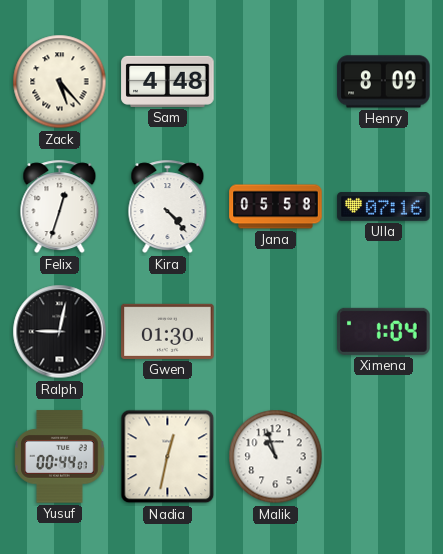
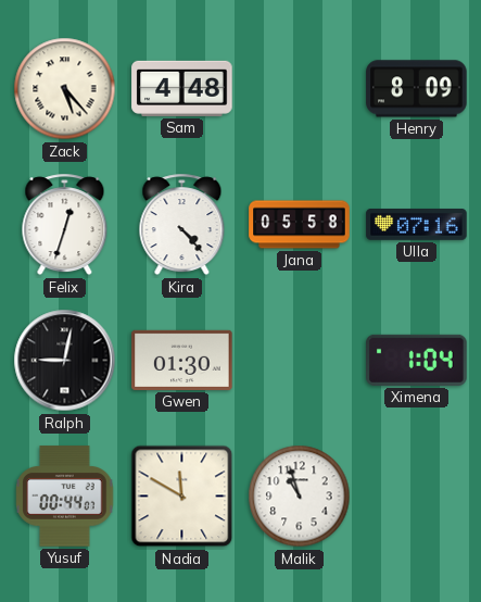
Nadia: 12:32 -> 11:50 (182, 497)
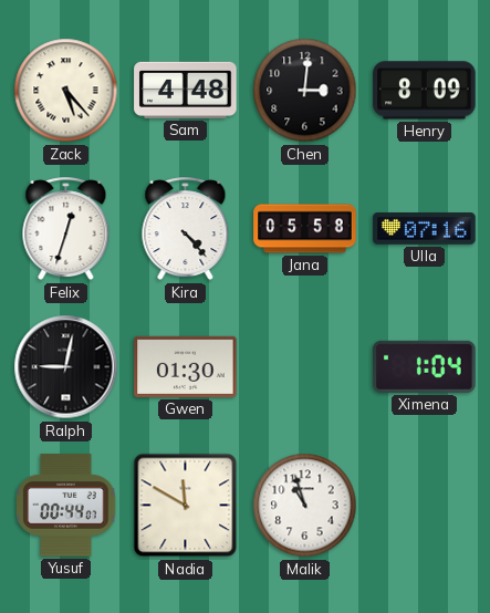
Chen: none -> 3:01 (305, 91)
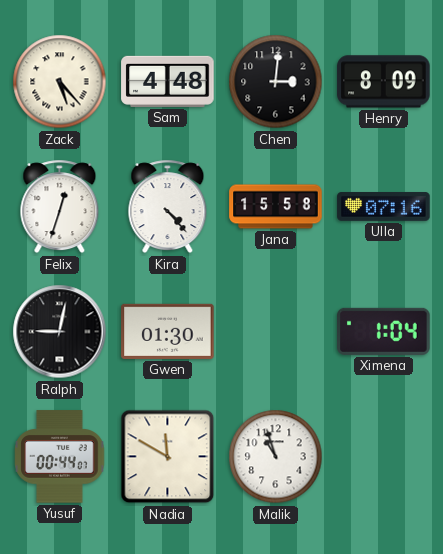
Jana: 05:58 -> 15:58 (276, 207)
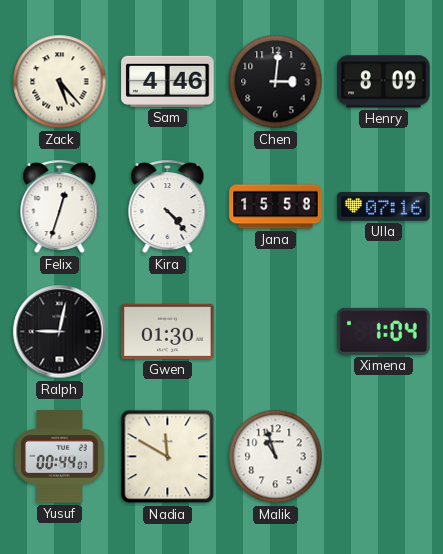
Sam: 4:48 -> 4:46 (168, 81)
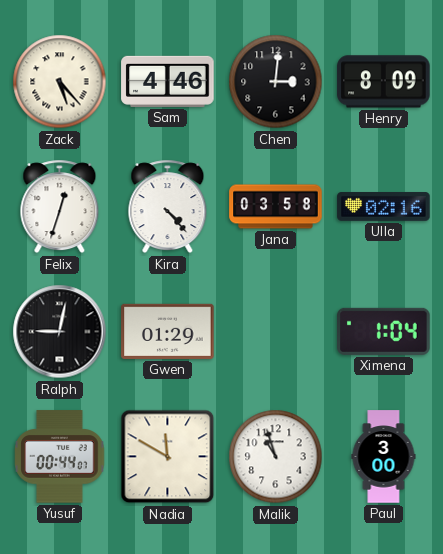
Jana: 15:58 -> 03:58 (276, 207)
Ulla: 07:16 -> 02:16 (384, 207)
Gwen: 01:30 -> 01:29 (168, 331)
Paul: none -> 3:00 (384, 457)
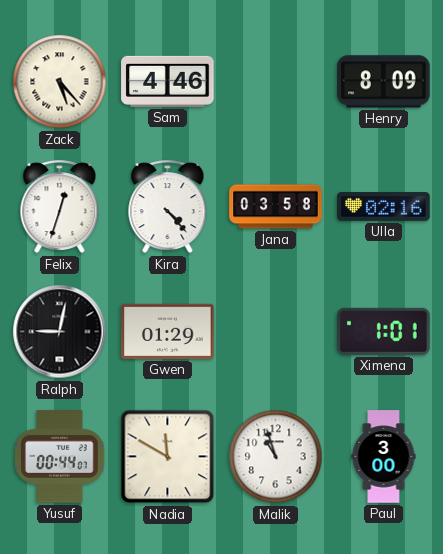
Chen: 3:01 -> none (276, 82)
Ximena: 1:04 -> 1:01 (384, 331)
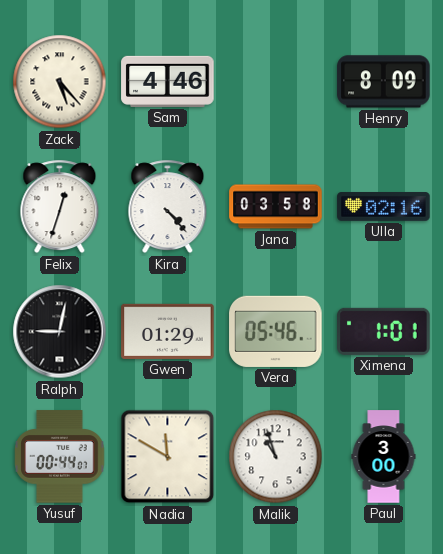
Vera: none -> 05:46 (276, 331)
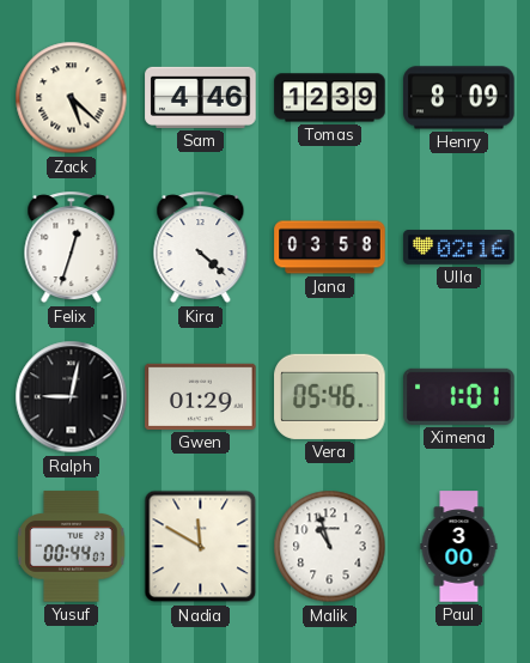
Zack: 5:23 -> 5:22 (72, 98)
Tomas: none -> 12:39 (330, 98)
Kira: 4:23 -> 4:22 (201, 248)
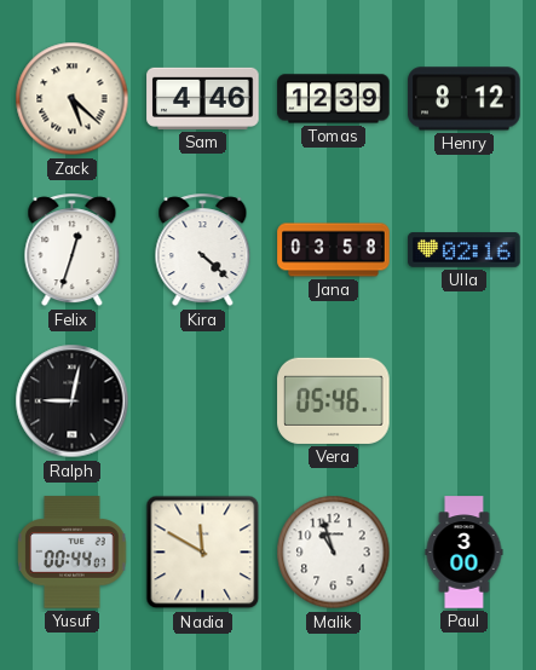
Henry: 8:09 -> 8:12 (465, 99)
Gwen: 01:29 -> none (201, 396)
Ximena: 1:01 -> none (459, 396)
